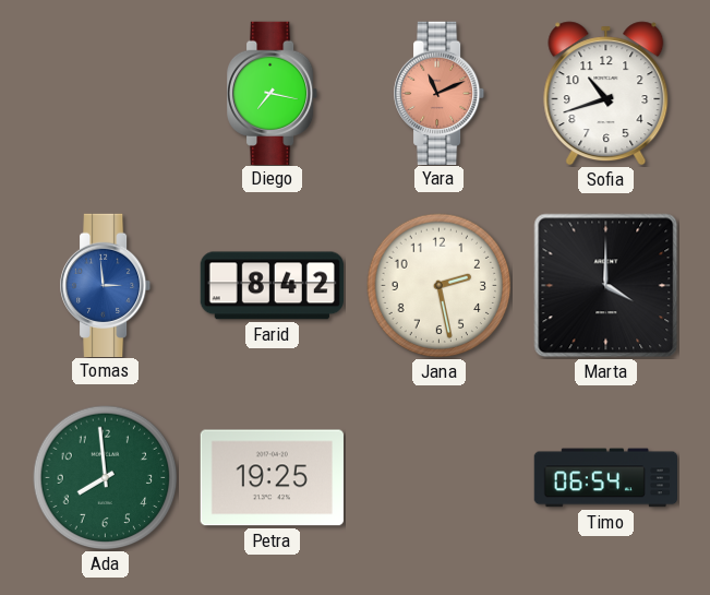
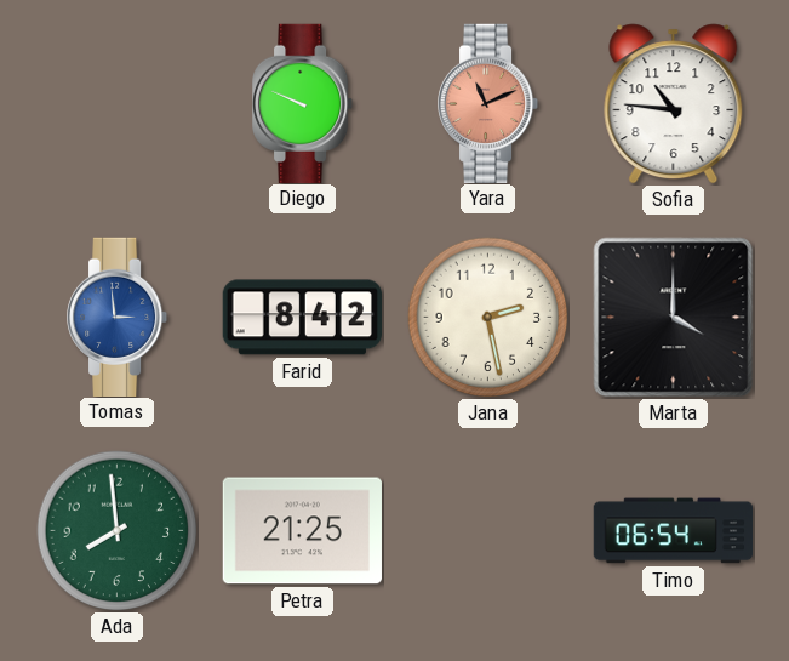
Diego: 7:17 -> 9:49 (304, 103)
Sofia: 10:42 -> 10:46 (674, 104)
Petra: 19:25 -> 21:25 (302, 531)
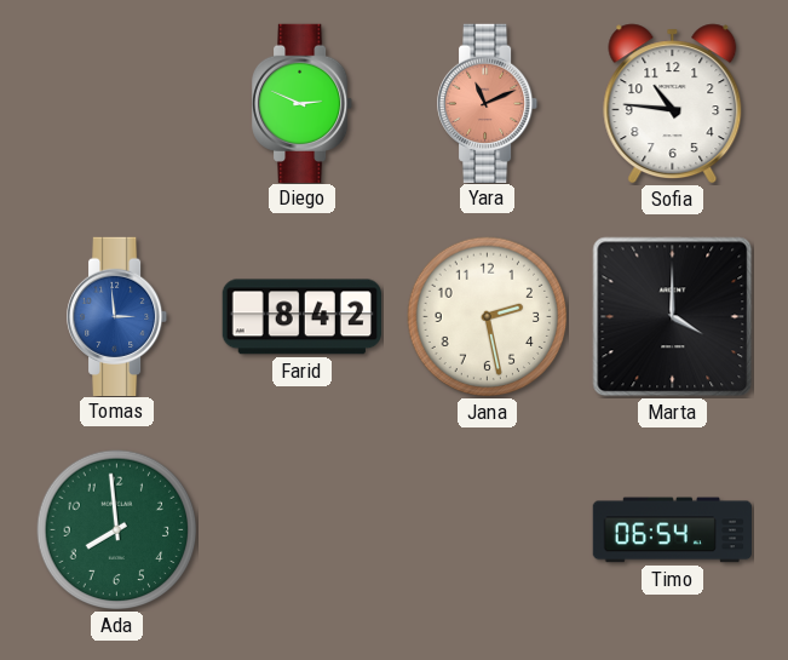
Diego: 9:49 -> 2:49 (304, 103)
Petra: 21:25 -> none (302, 531)
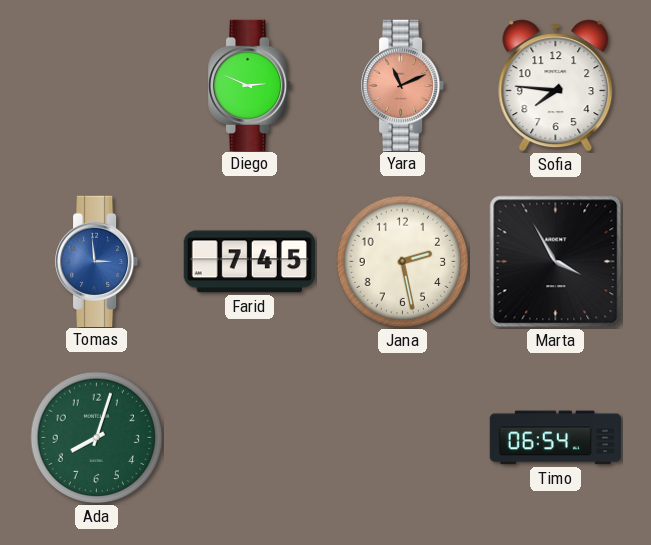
Sofia: 10:46 -> 7:46 (556, 86)
Farid: 8:42 -> 7:45 (249, 262)
Marta: 4:00 -> 3:55 (556, 262)
Ada: 7:59 -> 8:03 (97, 438)
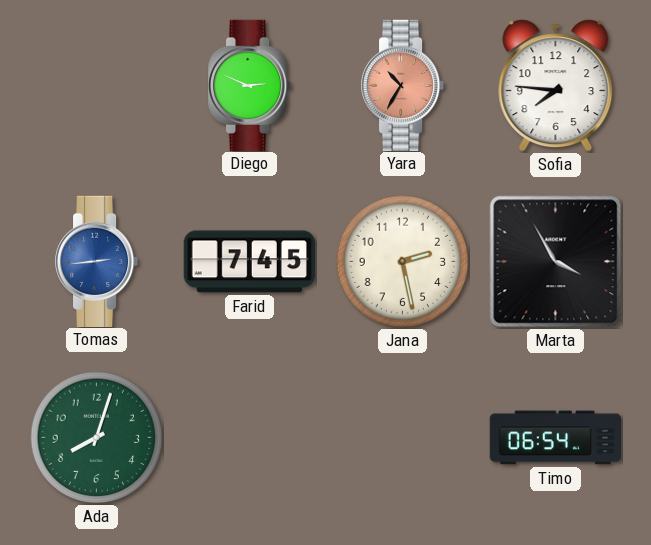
Yara: 11:11 -> 10:35 (404, 85)
Tomas: 2:59 -> 2:44 (98, 261)
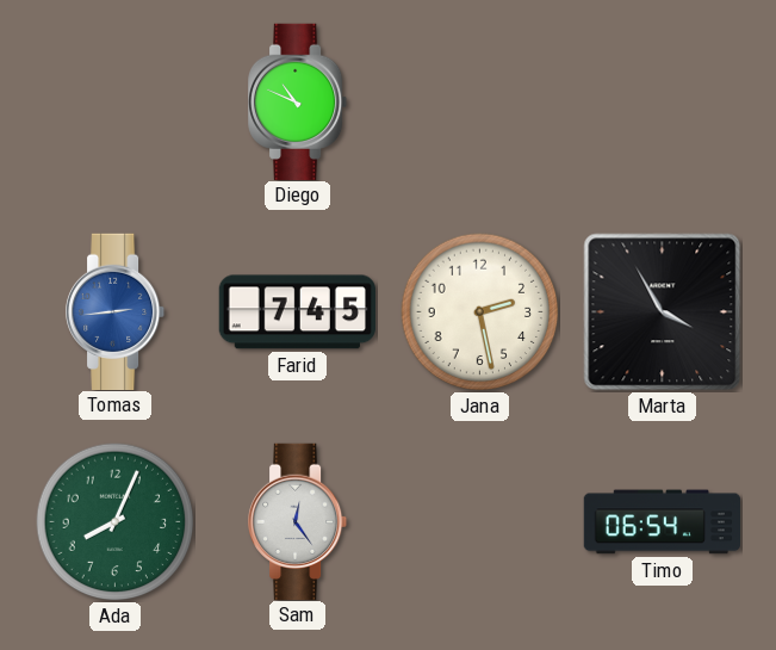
Diego: 2:49 -> 10:49 (299, 101)
Yara: 10:35 -> none (404, 85)
Sofia: 7:46 -> none (556, 86)
Ada: 8:03 -> 8:04 (116, 522)
Sam: none -> 12:24 (299, 521)
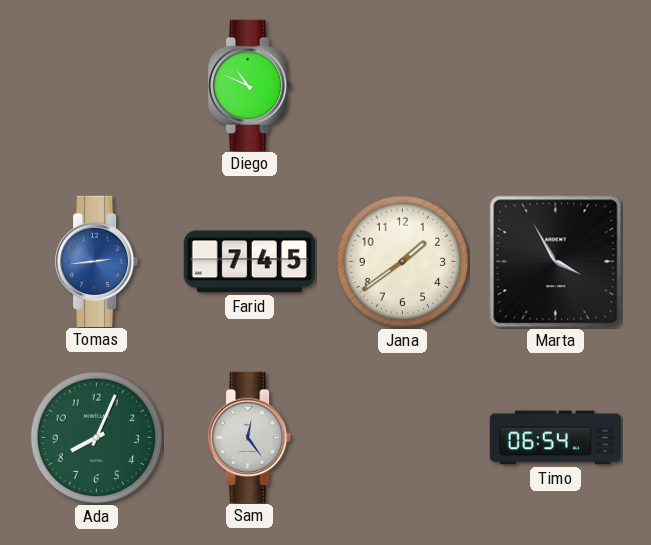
Jana: 2:28 -> 1:39 (403, 262)
